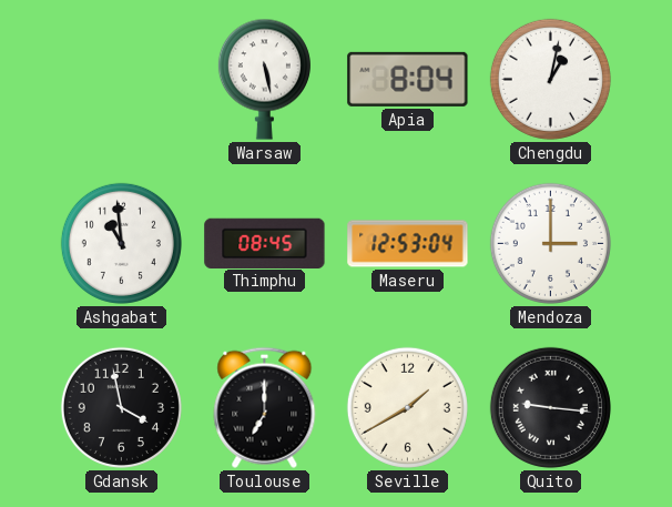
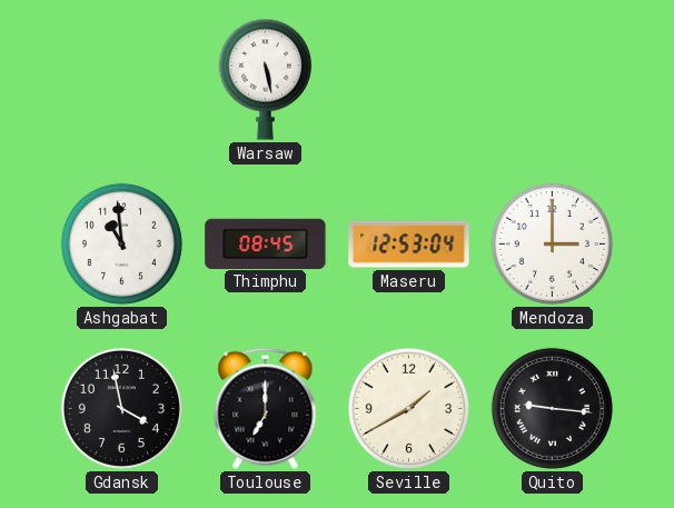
Apia: 8:04 -> none (408, 79)
Chengdu: 1:02 -> none (550, 79)
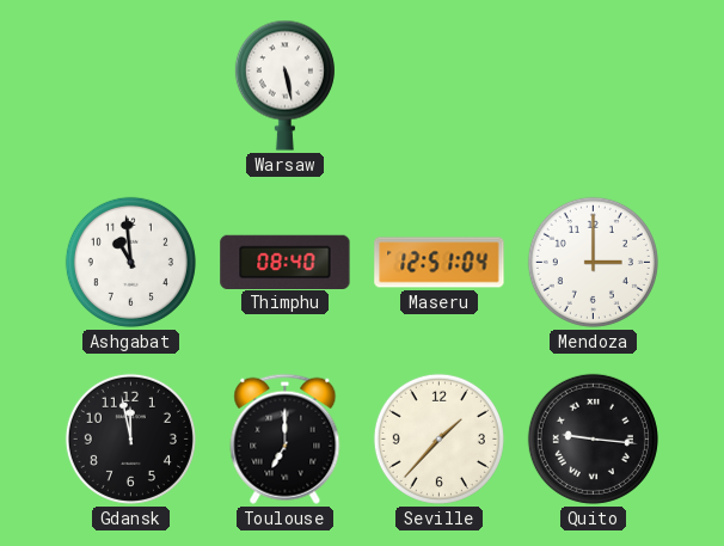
Thimphu: 08:45 -> 08:40 (286, 262)
Maseru: 12:53 -> 12:51 (440, 263)
Gdansk: 3:58 -> 11:58 (130, 438)
Seville: 1:40 -> 1:37 (438, 438)
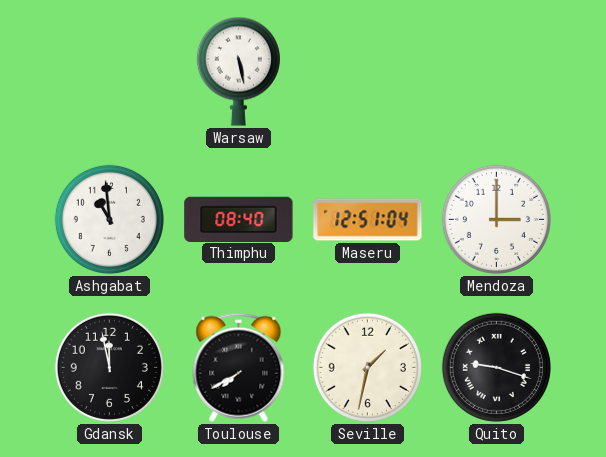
Toulouse: 7:00 -> 7:40 (239, 367)
Seville: 1:37 -> 1:32 (367, 367)
Quito: 9:16 -> 9:18 (496, 367)
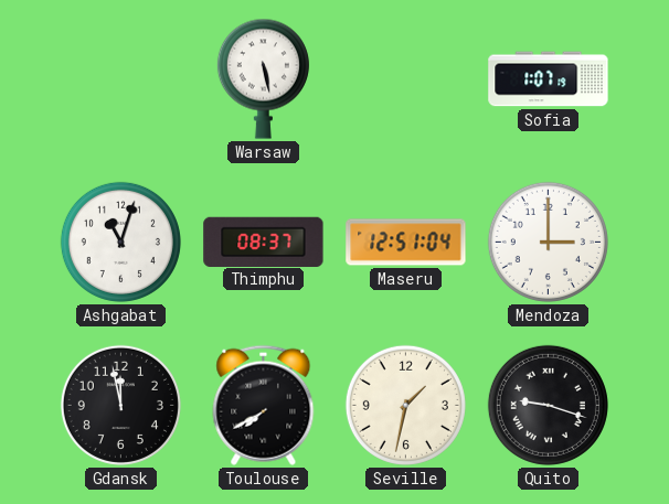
Sofia: none -> 1:07 (549, 79)
Ashgabat: 10:59 -> 11:03 (120, 242)
Thimphu: 08:40 -> 08:37 (264, 242)
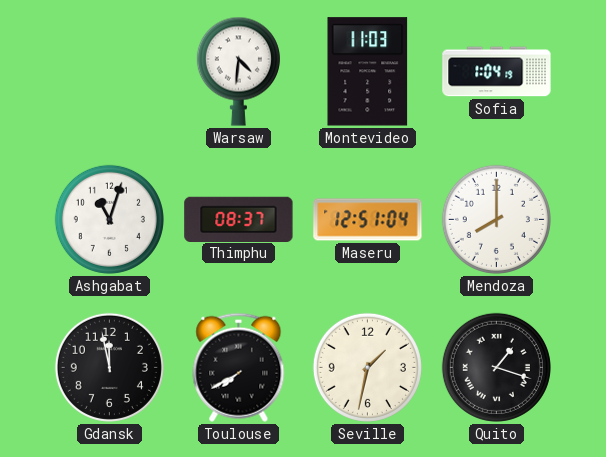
Warsaw: 5:28 -> 4:31 (238, 71)
Montevideo: none -> 11:03 (368, 72)
Sofia: 1:07 -> 1:04 (497, 72)
Mendoza: 3:00 -> 8:00 (496, 219)
Quito: 9:18 -> 1:18 (496, 367)
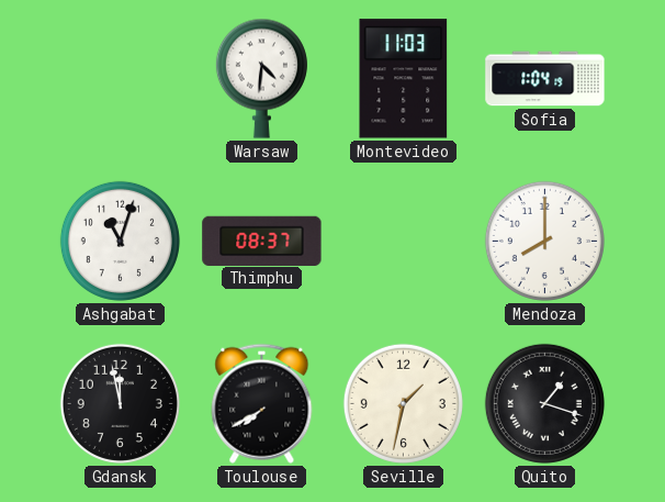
Maseru: 12:51 -> none (368, 220)
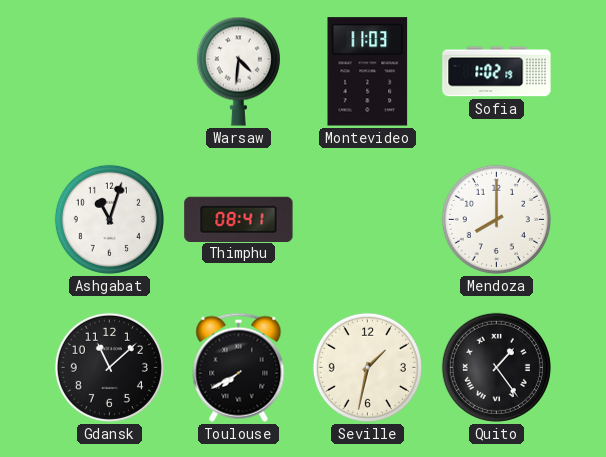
Sofia: 1:04 -> 1:02 (497, 72)
Thimphu: 08:37 -> 08:41 (239, 219)
Gdansk: 11:58 -> 11:08 (109, 367)
Quito: 1:18 -> 1:24 (496, 367)
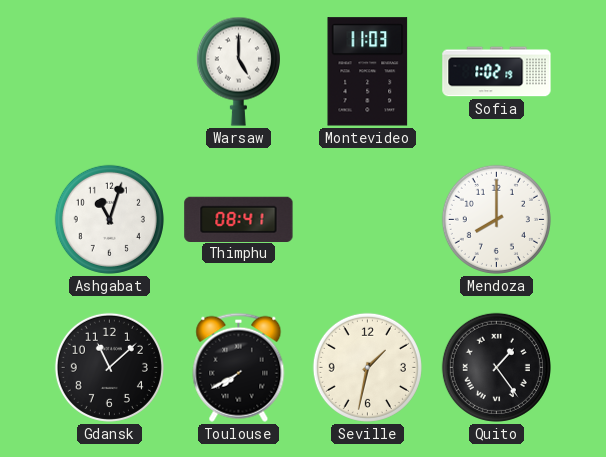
Warsaw: 4:31 -> 5:00 (238, 71)
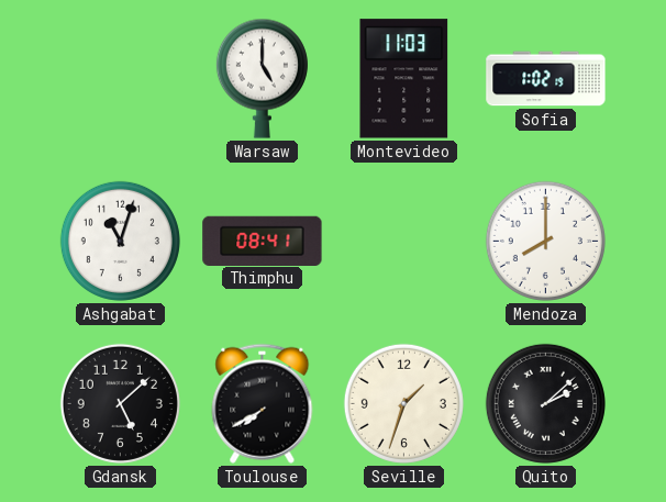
Gdansk: 11:08 -> 5:08 (120, 403)
Seville: 1:32 -> 1:33 (403, 403)
Quito: 1:24 -> 2:08 (545, 403)
